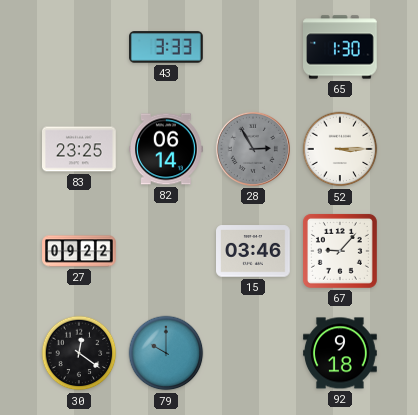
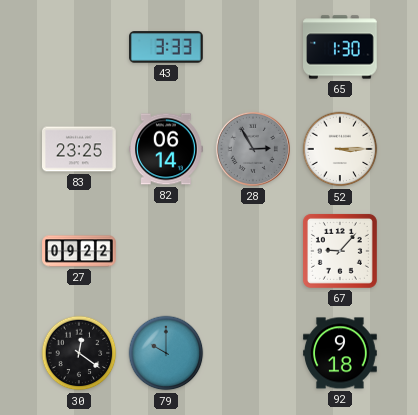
15: 03:46 -> none (254, 251)
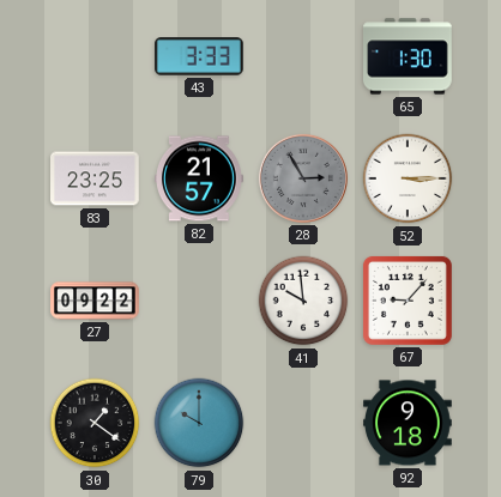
82: 06:14 -> 21:57 (200, 178)
41: none -> 9:59 (303, 301)
30: 12:21 -> 1:21 (95, 423)
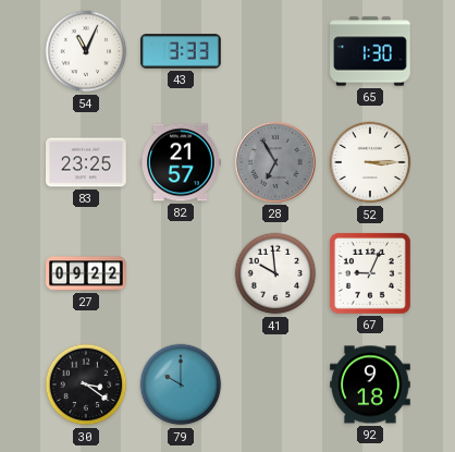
54: none -> 11:04 (86, 51)
28: 2:55 -> 6:55 (275, 162)
67: 9:07 -> 9:04 (370, 273)
30: 1:21 -> 3:21 (86, 384)
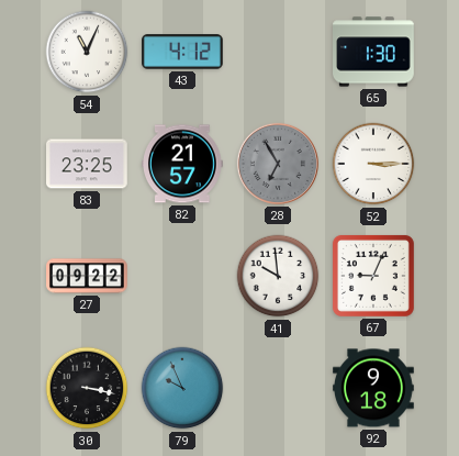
43: 3:33 -> 4:12 (183, 52)
30: 3:21 -> 3:17 (87, 388)
79: 10:00 -> 9:56 (182, 388)
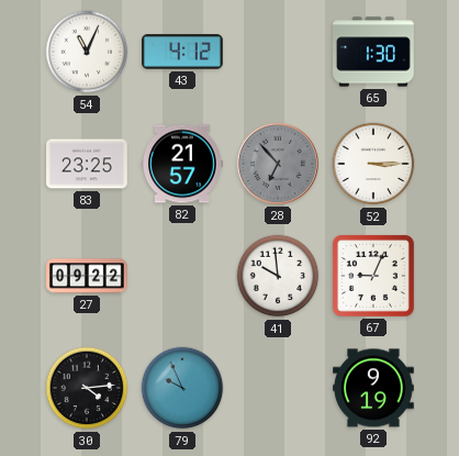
28: 6:55 -> 6:53 (278, 164)
30: 3:17 -> 4:14 (87, 388)
92: 9:18 -> 9:19 (374, 388)
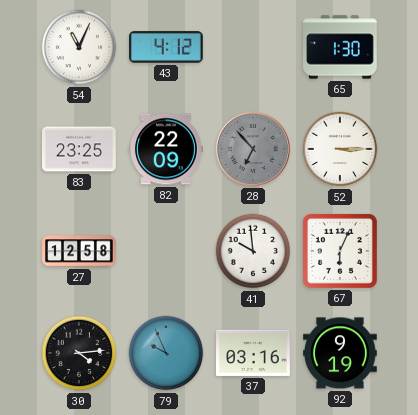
82: 21:57 -> 22:09 (167, 149)
27: 09:22 -> 12:58 (79, 251)
67: 9:04 -> 6:04 (340, 251)
37: none -> 03:16 (254, 353)
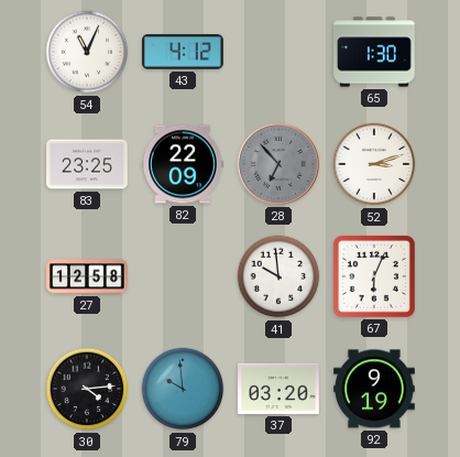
52: 3:15 -> 3:12 (374, 164)
79: 9:56 -> 9:59 (183, 389)
37: 03:16 -> 03:20 (280, 389)
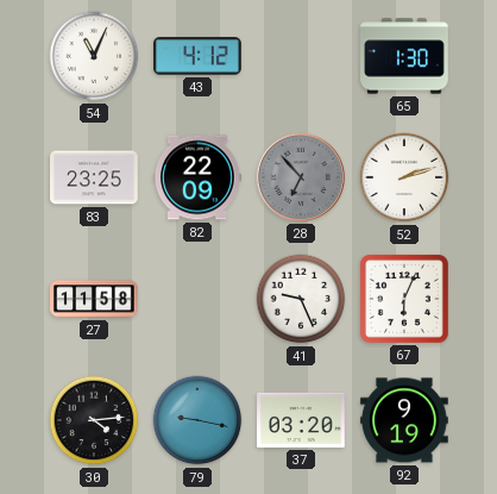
52: 3:12 -> 2:12 (404, 177)
27: 12:58 -> 11:58 (94, 299)
41: 9:59 -> 9:26 (301, 299)
79: 9:59 -> 9:17 (197, 420)
